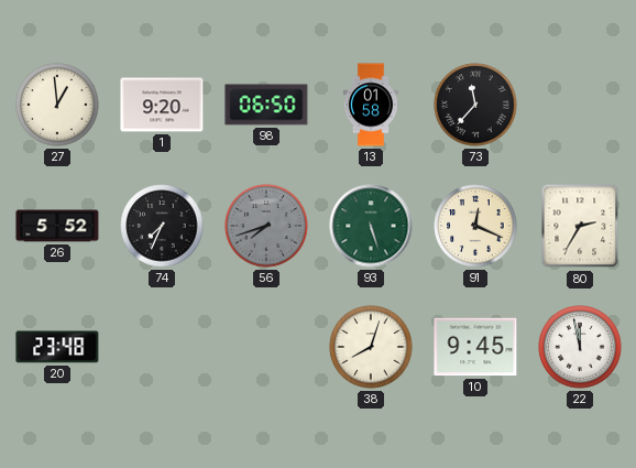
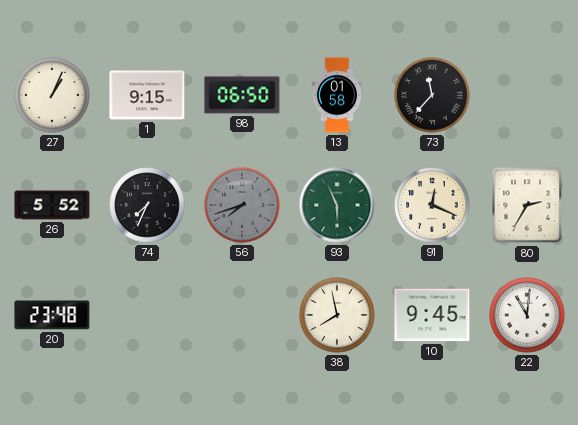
27: 12:59 -> 1:04 (52, 95)
1: 9:20 -> 9:15 (147, 95)
93: 5:27 -> 5:56 (337, 205)
38: 8:03 -> 7:58 (337, 315)
22: 11:58 -> 11:01 (527, 315)
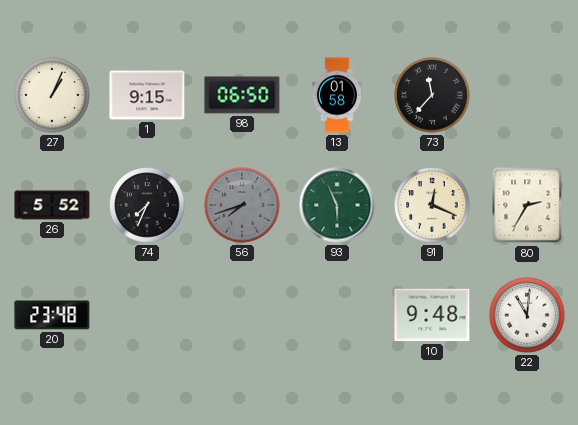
38: 7:58 -> none (337, 315)
10: 9:45 -> 9:48 (432, 315)
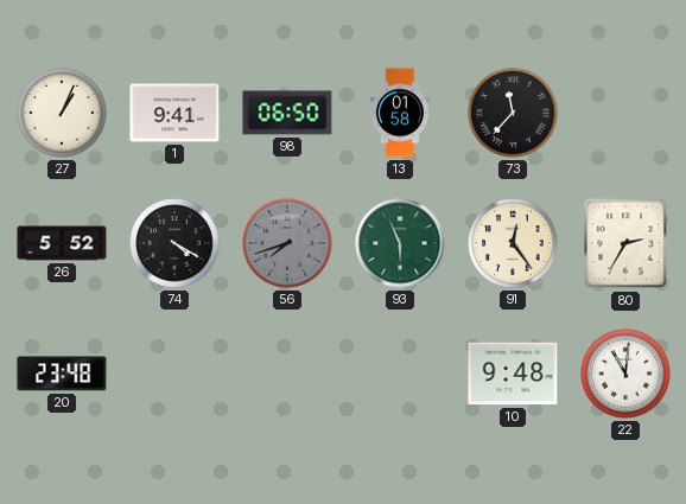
1: 9:15 -> 9:41 (174, 113)
74: 7:34 -> 4:20 (174, 243)
91: 12:19 -> 12:24 (513, 243)
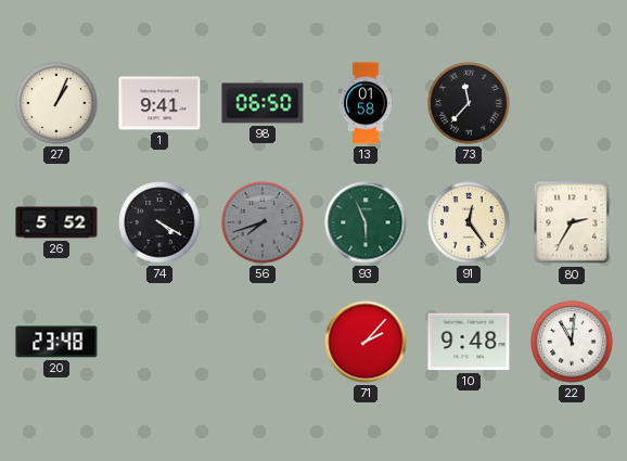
71: none -> 2:07 (366, 342)
